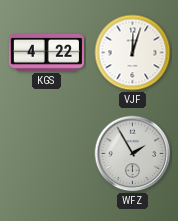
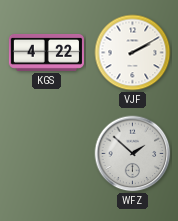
VJF: 12:03 -> 2:10 (133, 53)
WFZ: 1:55 -> 1:52 (133, 154)
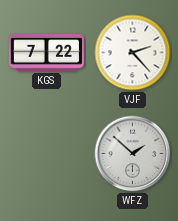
KGS: 4:22 -> 7:22 (46, 52)
VJF: 2:10 -> 2:23 (133, 53)
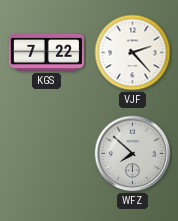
WFZ: 1:52 -> 7:52 (133, 154)
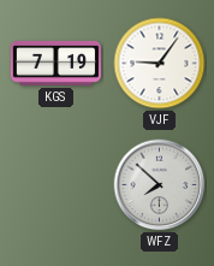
KGS: 7:22 -> 7:19 (55, 63)
VJF: 2:23 -> 9:06 (160, 64)
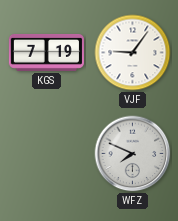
WFZ: 7:52 -> 7:49 (133, 154)
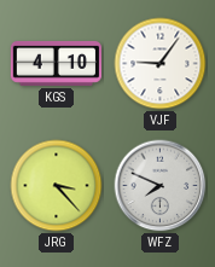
KGS: 7:19 -> 4:10 (56, 63)
JRG: none -> 3:23 (57, 186)
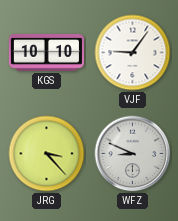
KGS: 4:10 -> 10:10 (46, 52)
WFZ: 7:49 -> 8:49 (133, 154)
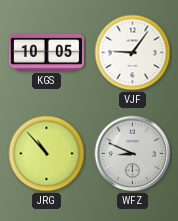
KGS: 10:10 -> 10:05 (46, 52)
JRG: 3:23 -> 10:53 (47, 154)
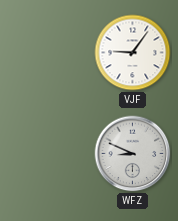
KGS: 10:05 -> none (46, 52)
JRG: 10:53 -> none (47, 154)
